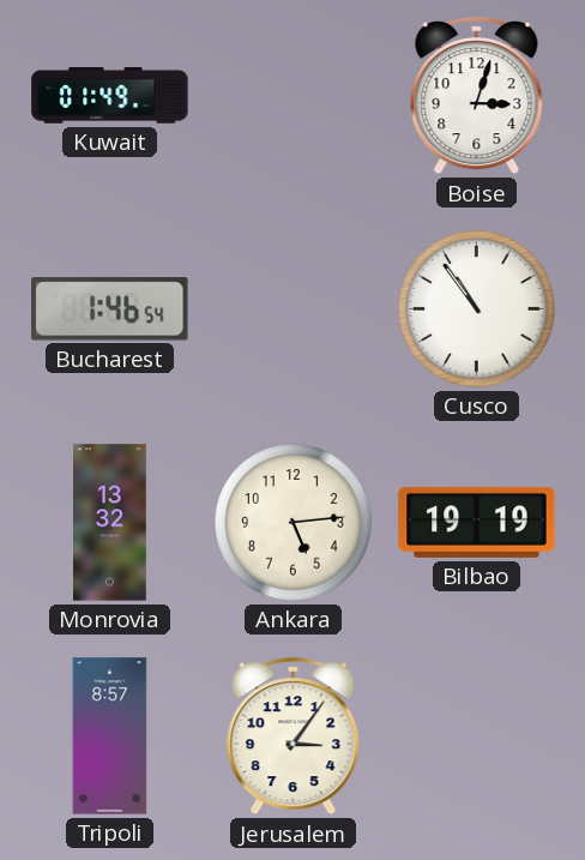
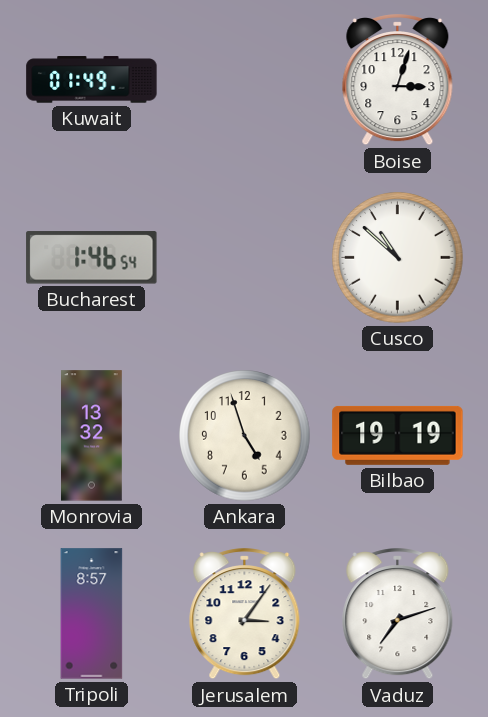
Cusco: 10:54 -> 10:52 (398, 258)
Ankara: 5:14 -> 4:57 (245, 436)
Vaduz: none -> 7:12 (398, 614)
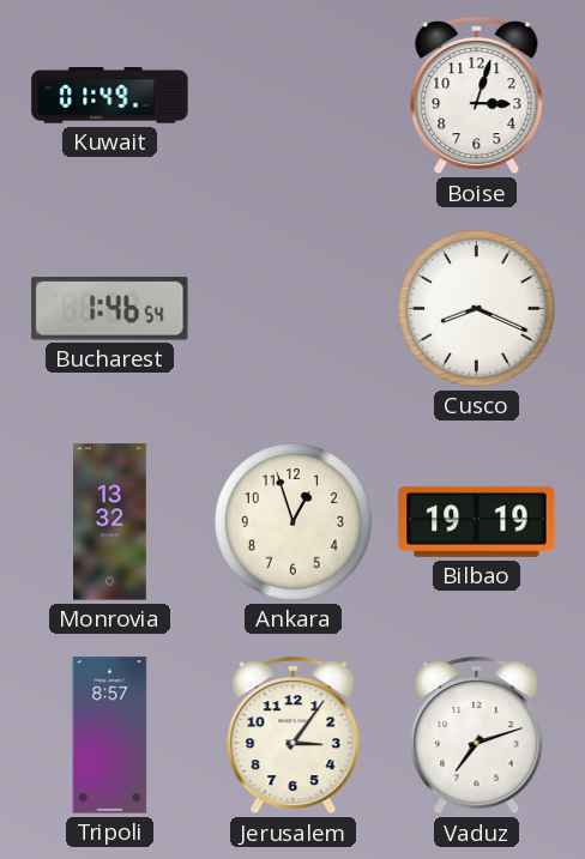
Cusco: 10:52 -> 8:19 (477, 309)
Ankara: 4:57 -> 12:57 (294, 522)
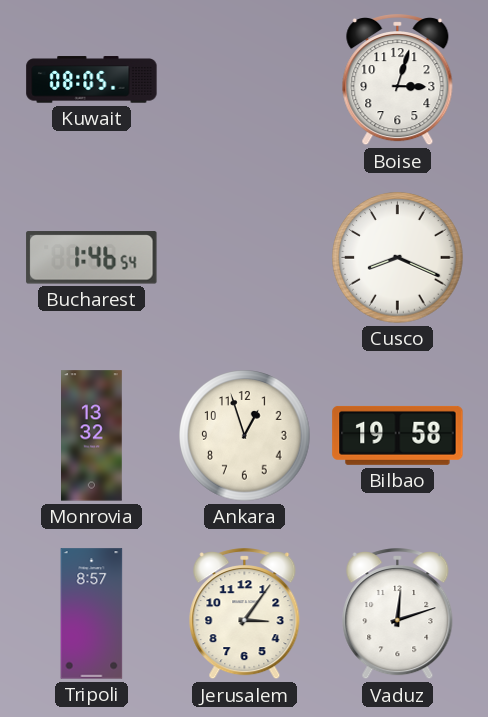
Kuwait: 01:49 -> 08:05 (92, 80)
Bilbao: 19:19 -> 19:58 (398, 435)
Vaduz: 7:12 -> 12:12 (398, 614)
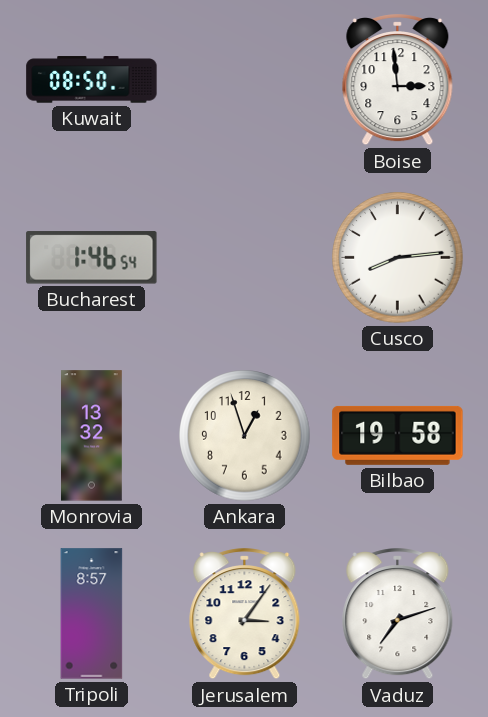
Kuwait: 08:05 -> 08:50 (92, 80)
Boise: 3:03 -> 2:59 (398, 80)
Cusco: 8:19 -> 8:14 (398, 258)
Vaduz: 12:12 -> 7:12 (398, 614)
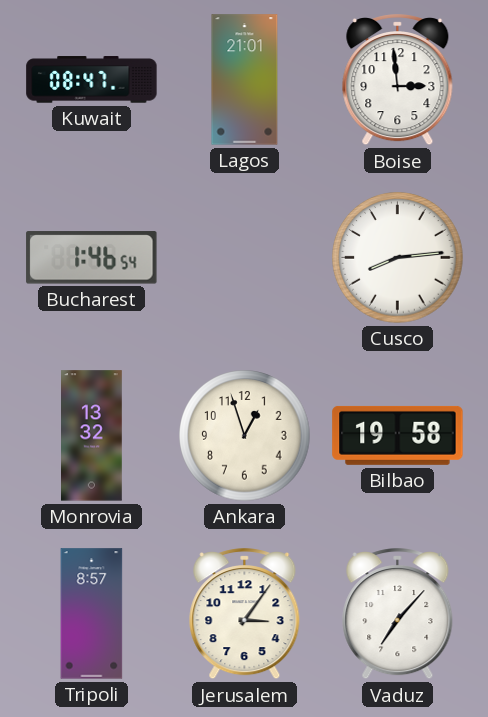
Kuwait: 08:50 -> 08:47 (92, 80)
Lagos: none -> 21:01 (245, 80)
Vaduz: 7:12 -> 7:07 (398, 614)
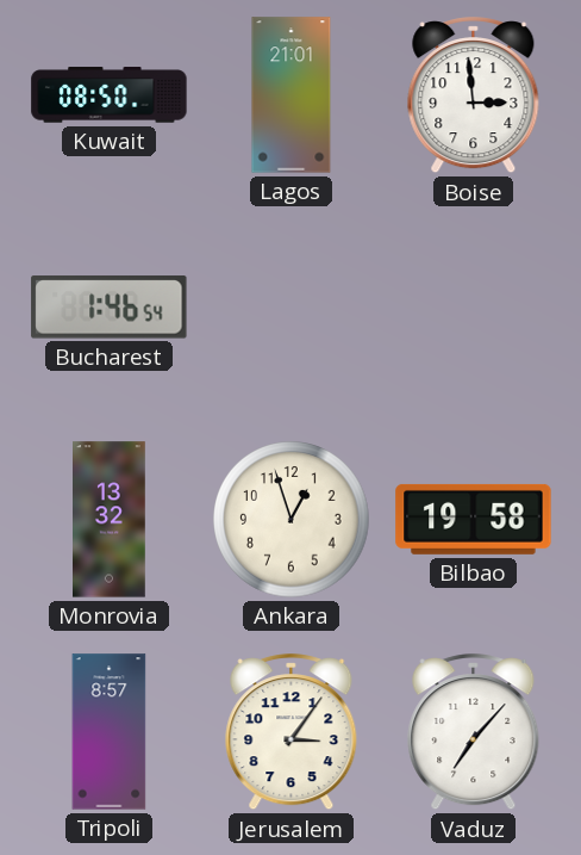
Kuwait: 08:47 -> 08:50 (110, 95)
Cusco: 8:14 -> none (398, 258)
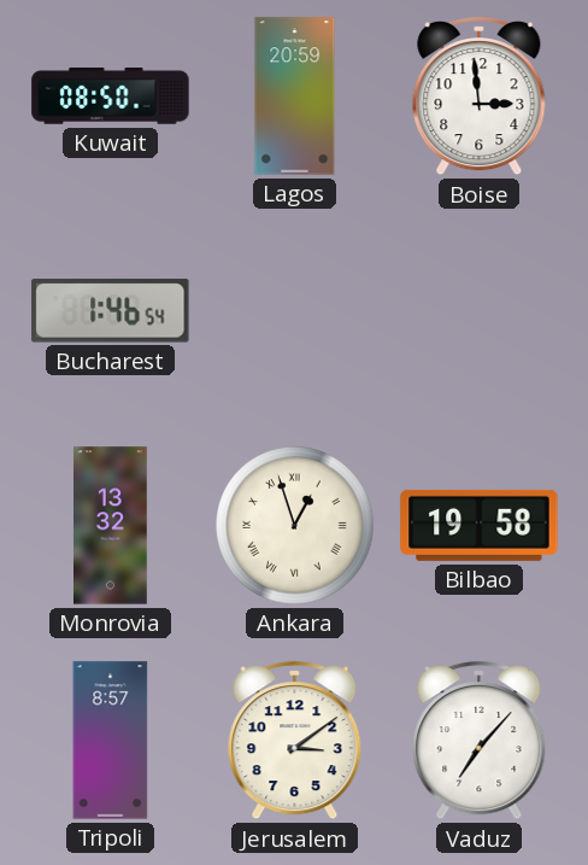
Lagos: 21:01 -> 20:59 (295, 97)
Ankara numerals: Arabic -> Roman (295, 526)
Jerusalem: 3:06 -> 3:09 (295, 741)
